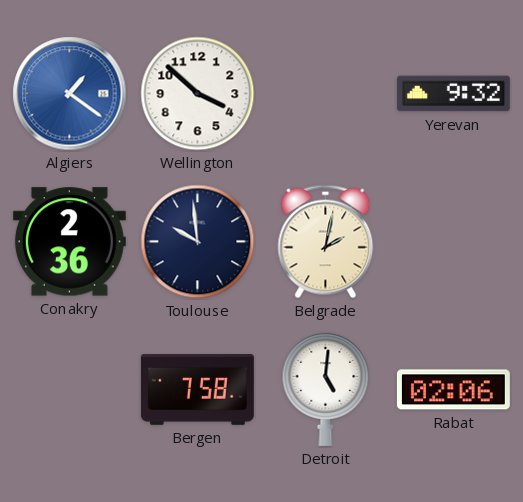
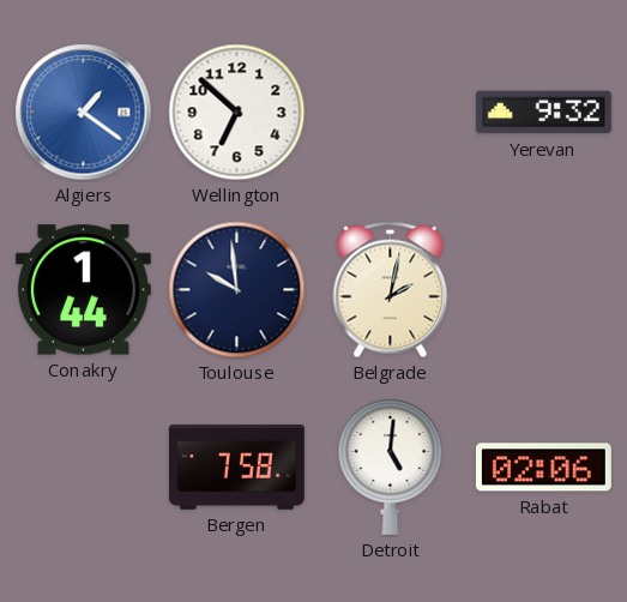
Wellington: 3:52 -> 6:52 (237, 113)
Conakry: 2:36 -> 1:44 (83, 290)
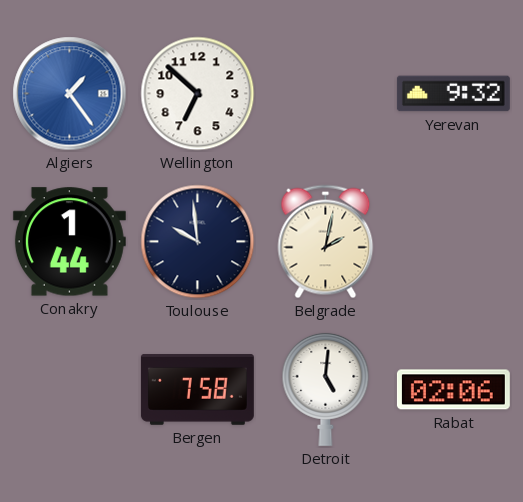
Algiers: 1:21 -> 1:24 (70, 94)
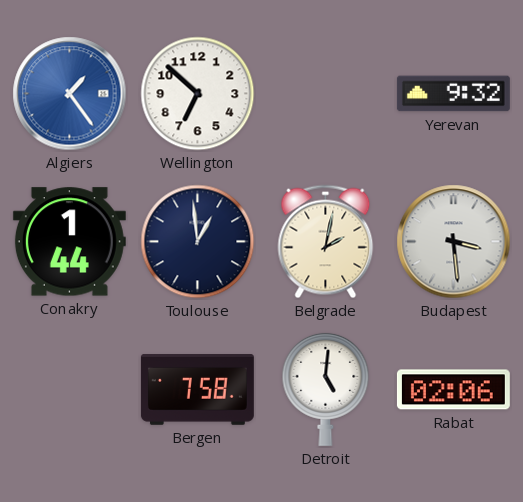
Toulouse: 9:59 -> 12:59 (198, 242)
Budapest: none -> 3:29 (454, 242)
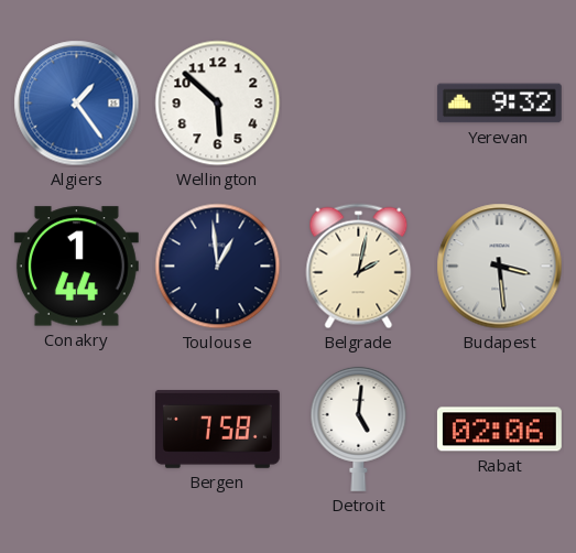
Wellington: 6:52 -> 5:52 (218, 104)
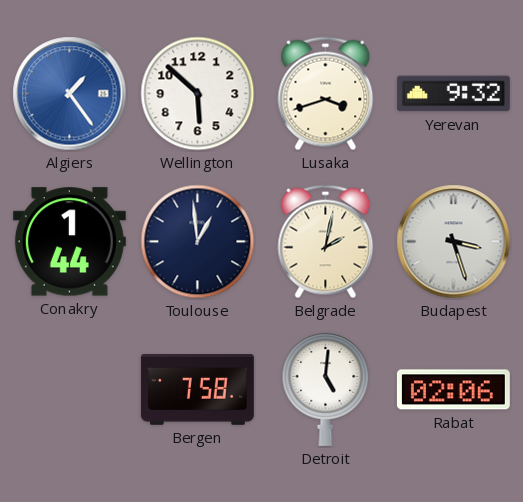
Lusaka: none -> 3:42 (326, 94)
Budapest: 3:29 -> 3:27 (454, 242)
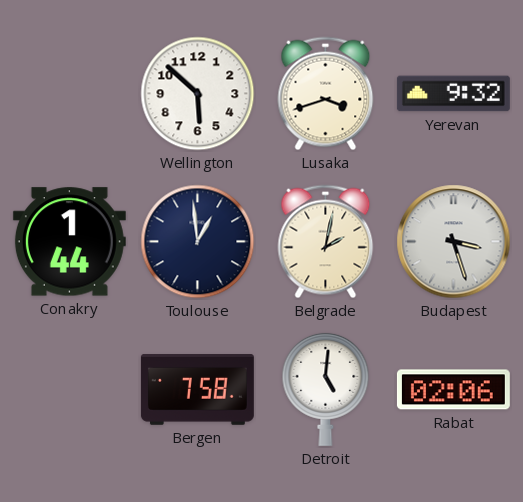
Algiers: 1:24 -> none (70, 94)
